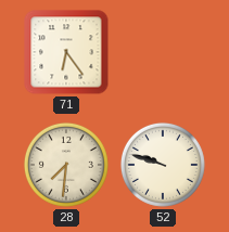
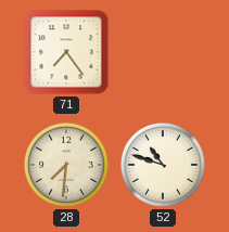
71: 6:24 -> 7:24 (66, 52)
52: 9:48 -> 10:48 (163, 165)
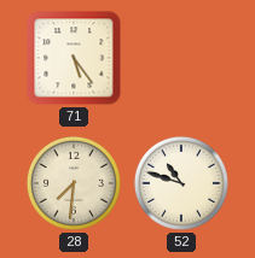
71: 7:24 -> 5:24 (74, 58)
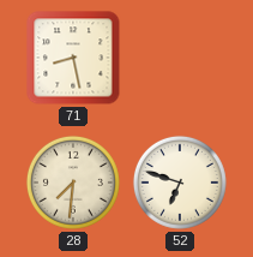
71: 5:24 -> 8:28 (73, 58)
52: 10:48 -> 6:48 (180, 183)
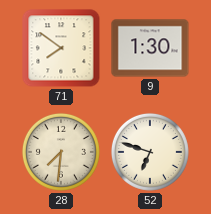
71: 8:28 -> 7:51 (61, 48)
9: none -> 1:30 (150, 48)
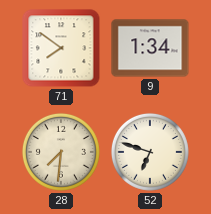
9: 1:30 -> 1:34 (150, 48)
